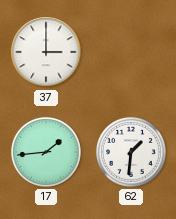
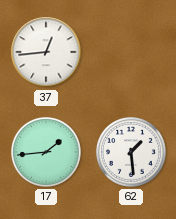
37: 3:00 -> 12:44 (46, 52)
62: 1:31 -> 1:29 (132, 153)
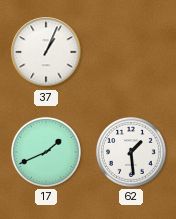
37: 12:44 -> 1:04 (46, 52)
17: 1:44 -> 1:41 (47, 153)
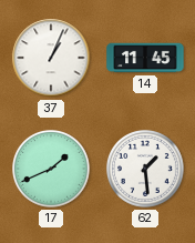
14: none -> 11:45 (145, 58)
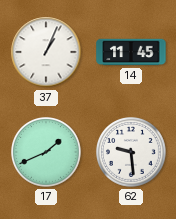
62: 1:29 -> 9:29 (132, 153)
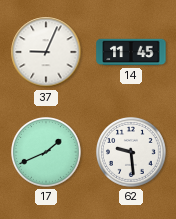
37: 1:04 -> 9:04 (46, 52)
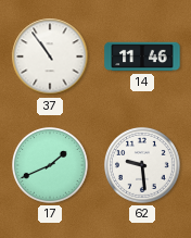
37: 9:04 -> 10:54 (50, 57)
14: 11:45 -> 11:46 (142, 57)
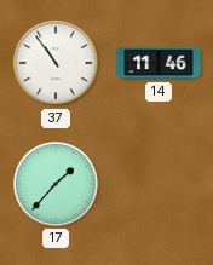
17: 1:41 -> 1:37 (57, 185)
62: 9:29 -> none (143, 166)
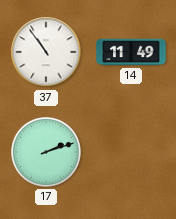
14: 11:46 -> 11:49 (131, 52)
17: 1:37 -> 2:12 (47, 153)
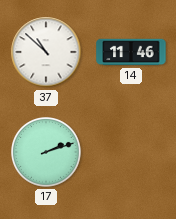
37: 10:54 -> 10:52 (46, 52)
14: 11:49 -> 11:46 (131, 52)
